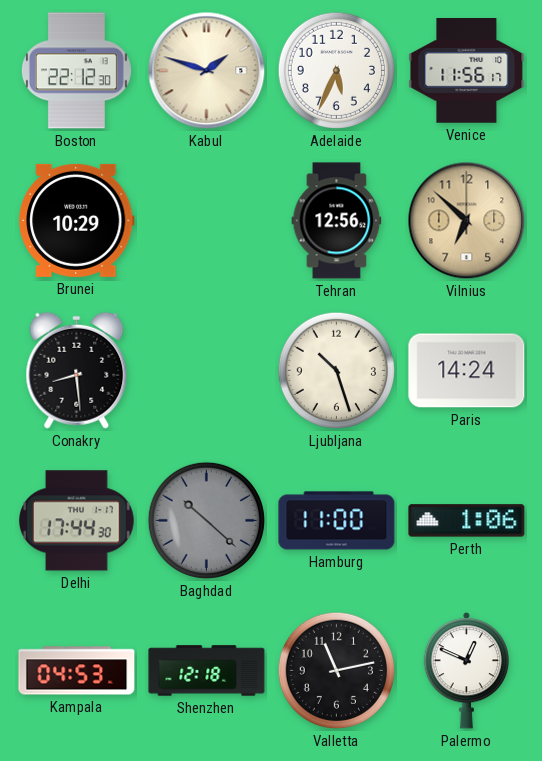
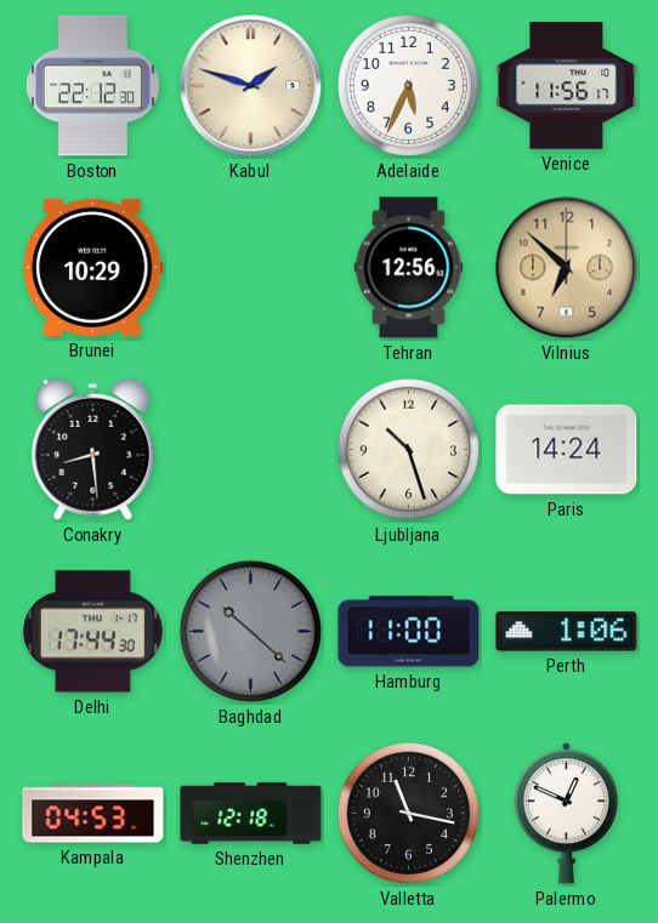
Valletta: 11:13 -> 11:17 (408, 813)
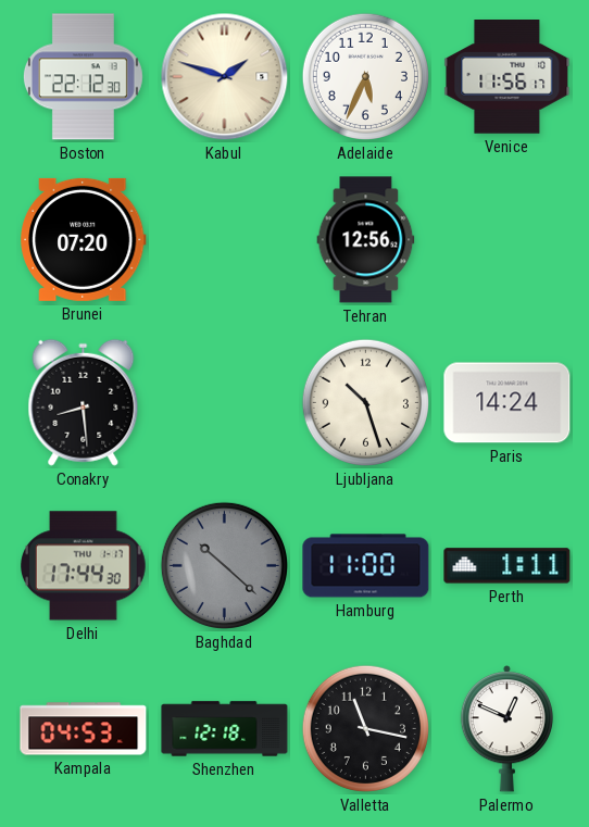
Brunei: 10:29 -> 07:20 (84, 239)
Vilnius: 6:52 -> none (567, 268)
Perth: 1:06 -> 1:11 (507, 566)
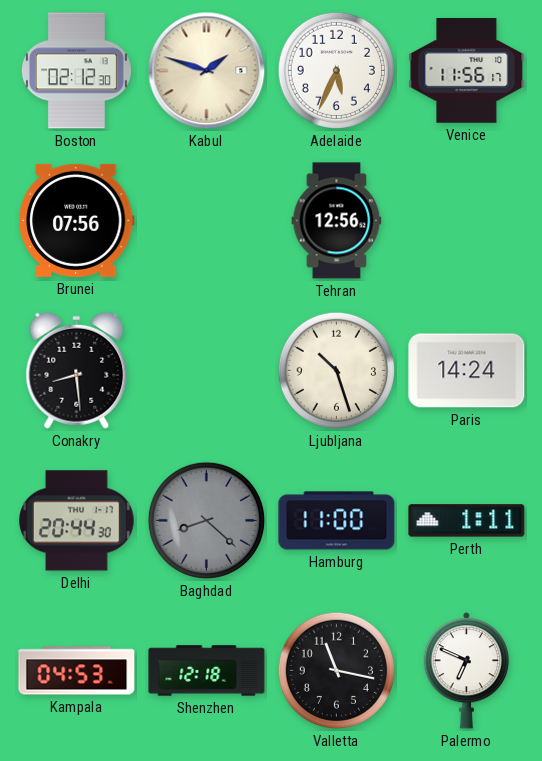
Boston: 22:12 -> 02:12 (76, 71)
Brunei: 07:20 -> 07:56 (77, 220)
Delhi: 17:44 -> 20:44 (77, 521)
Baghdad: 10:22 -> 8:22 (206, 520)
Palermo: 12:49 -> 6:49 (466, 671)
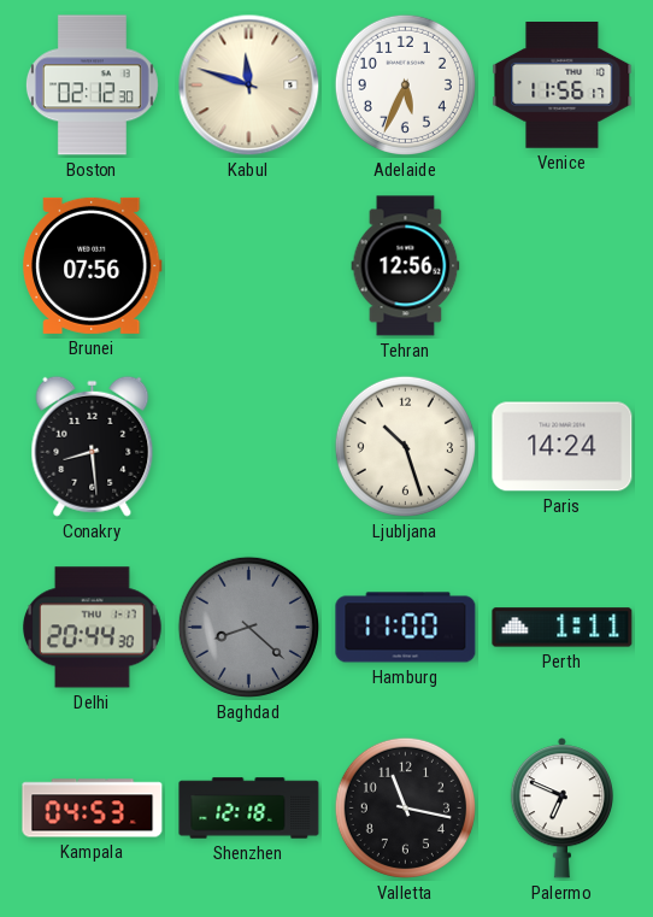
Kabul: 1:48 -> 11:48 (249, 86)
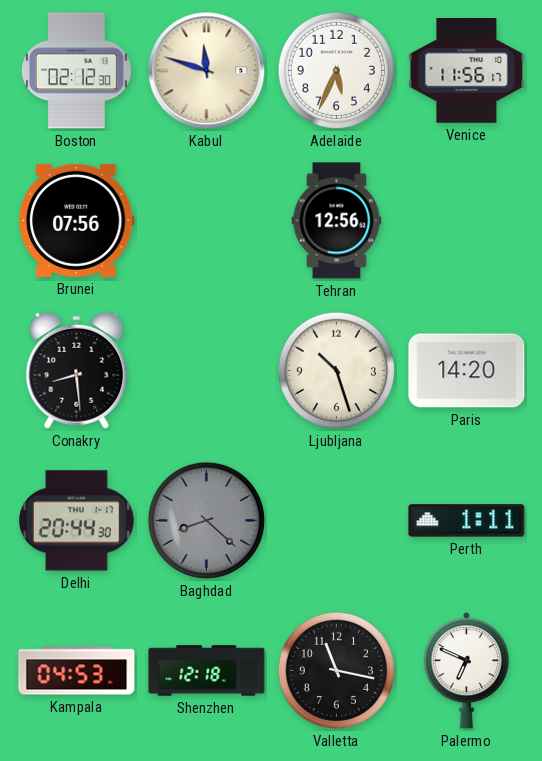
Paris: 14:24 -> 14:20 (467, 371)
Hamburg: 11:00 -> none (406, 628)
